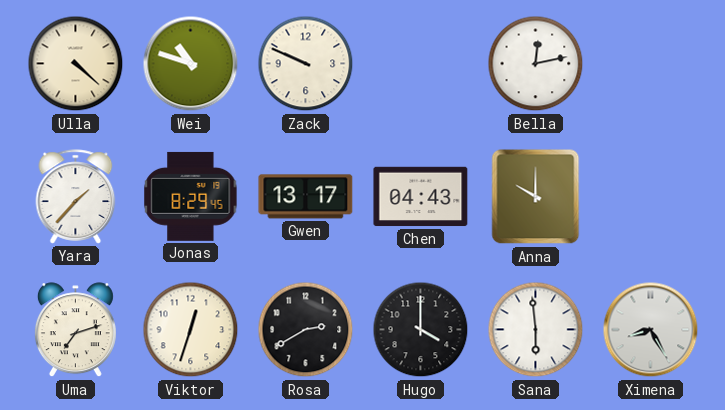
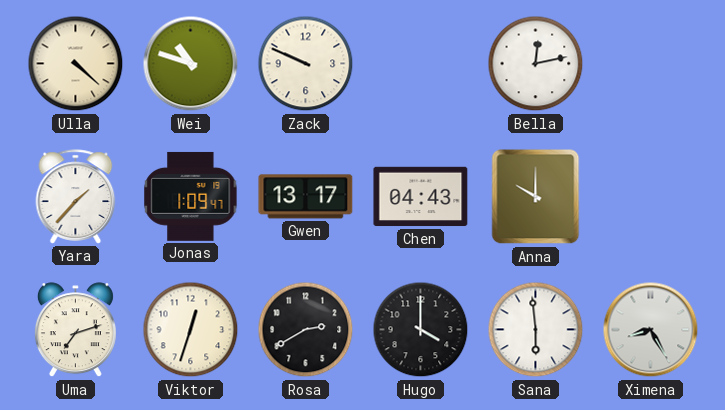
Jonas: 8:29 -> 1:09 (191, 196)
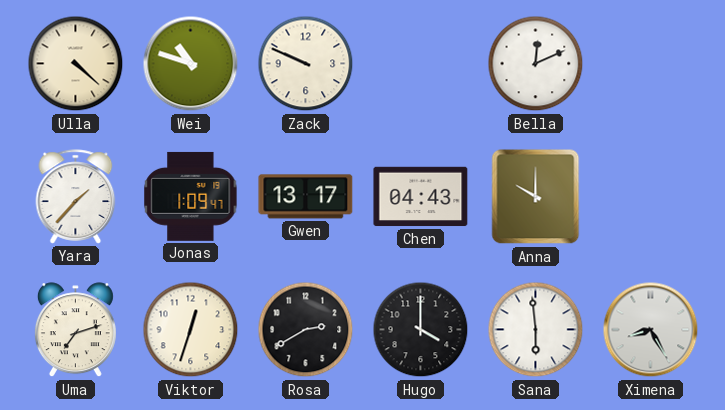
Bella: 12:13 -> 12:11 (536, 64)
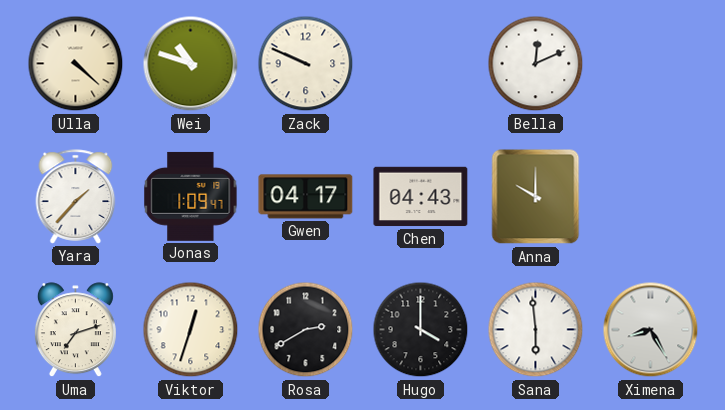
Gwen: 13:17 -> 04:17 (306, 197)
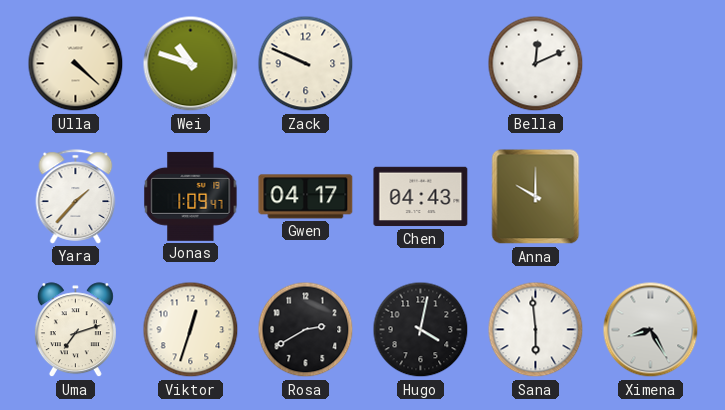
Hugo: 4:00 -> 4:02 (421, 330)
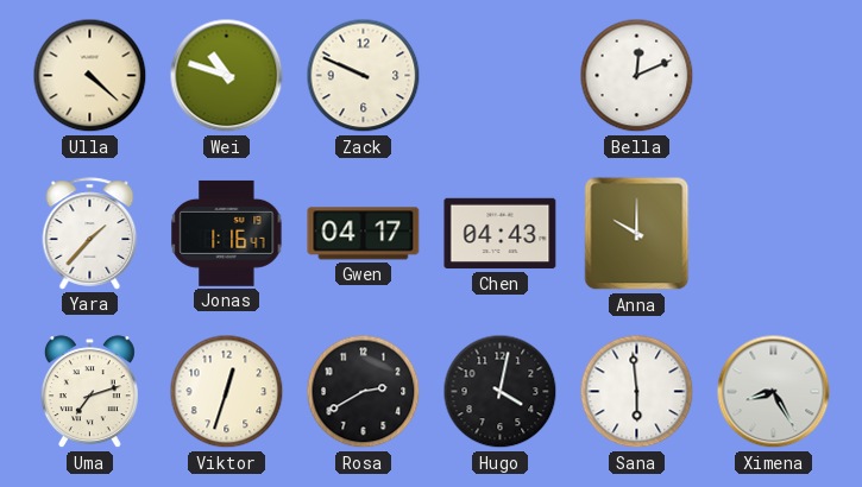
Jonas: 1:09 -> 1:16 (227, 233)
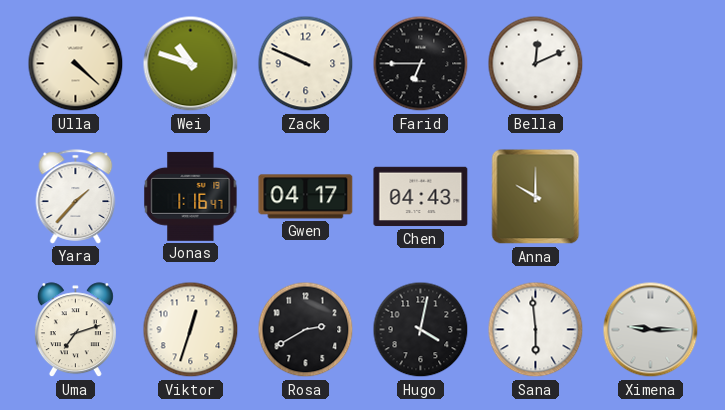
Farid: none -> 6:45 (421, 64)
Ximena: 8:25 -> 9:15 (651, 330)
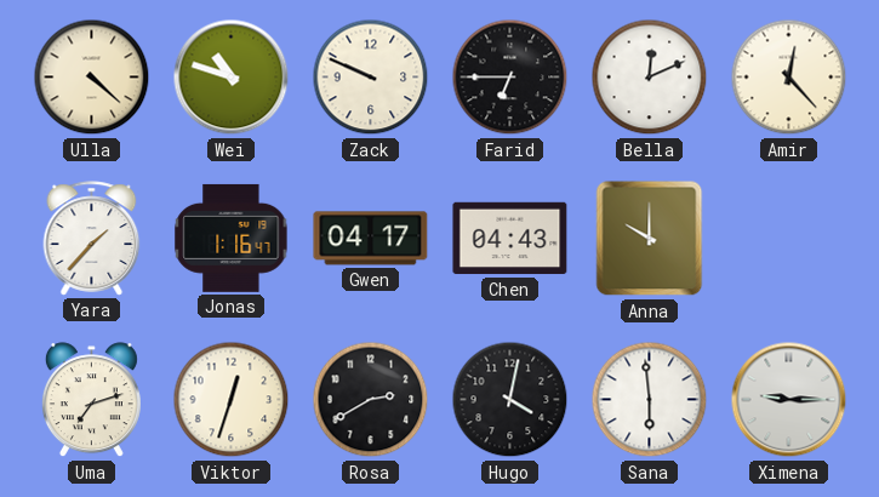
Amir: none -> 12:23 (789, 78)
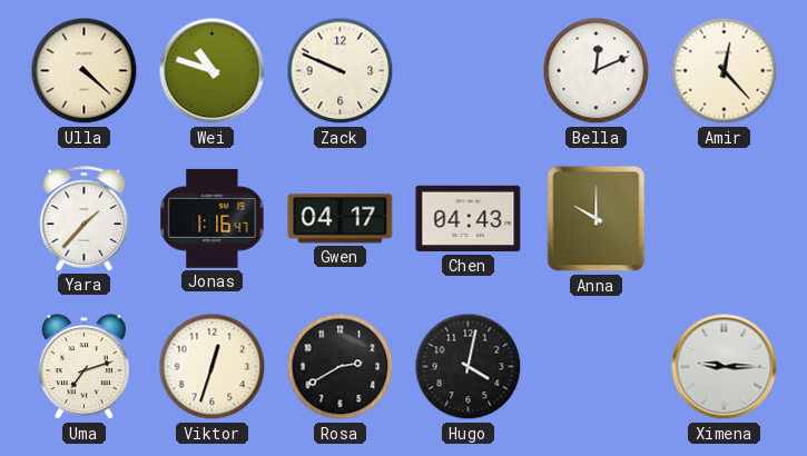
Farid: 6:45 -> none (510, 78)
Sana: 5:59 -> none (650, 400)
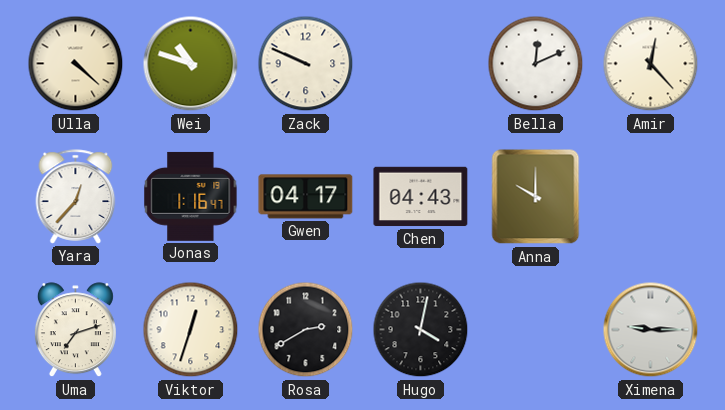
Yara: 1:37 -> 12:37 (76, 197)
